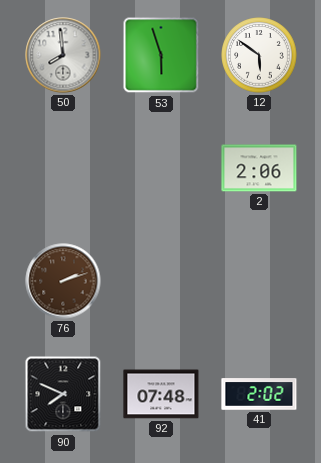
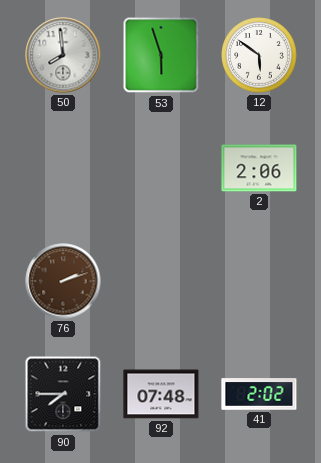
90: 7:49 -> 7:45 (63, 394)
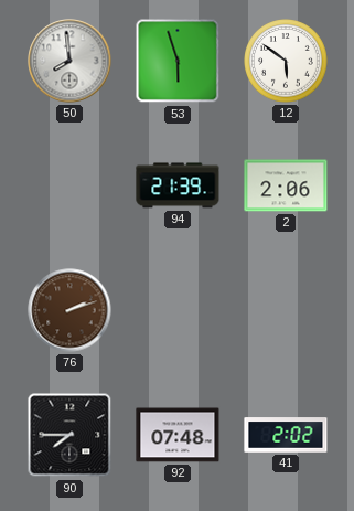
94: none -> 21:39 (178, 185)
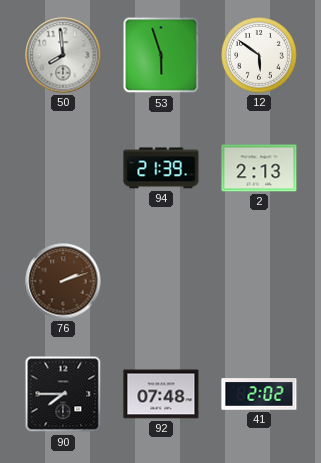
2: 2:06 -> 2:13 (259, 168)
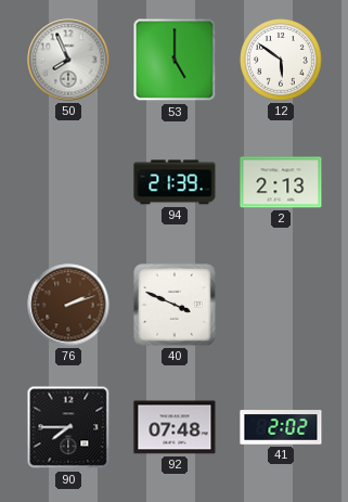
50: 7:59 -> 7:56 (68, 60)
53: 5:57 -> 5:00 (175, 60)
40: none -> 3:49 (175, 305)
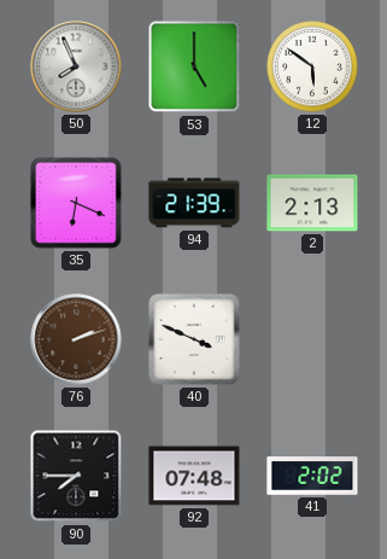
35: none -> 6:19 (76, 203)
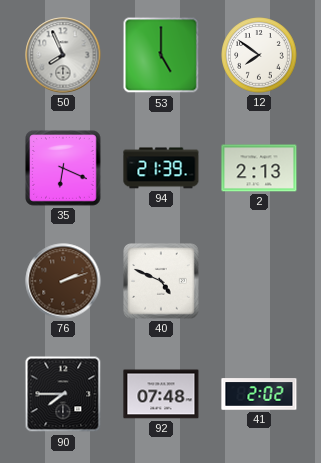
12: 5:51 -> 7:51 (259, 55)
40: 3:49 -> 4:49 (161, 281)
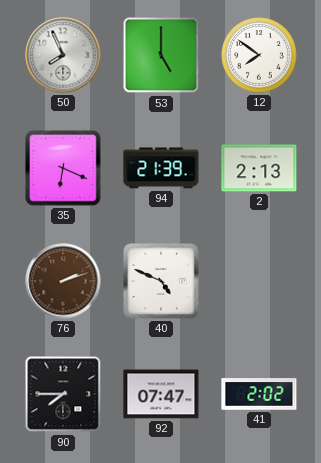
92: 07:48 -> 07:47 (161, 394)
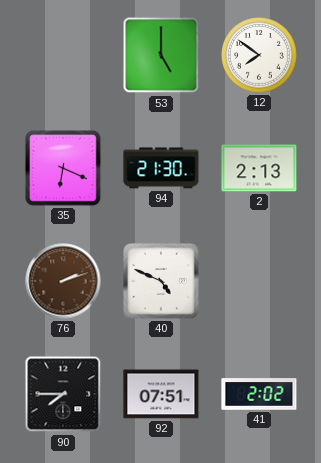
50: 7:56 -> none (63, 55)
94: 21:39 -> 21:30 (161, 168)
92: 07:47 -> 07:51 (161, 394)
